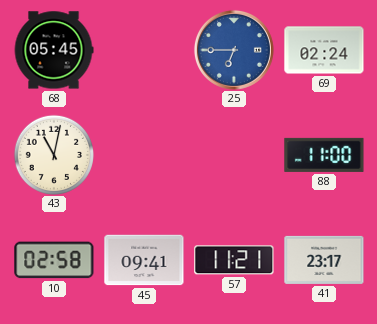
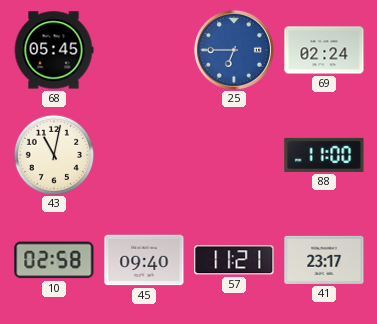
45: 09:41 -> 09:40 (144, 260)
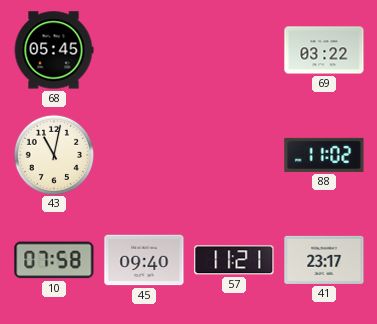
25: 6:45 -> none (234, 50)
69: 02:24 -> 03:22 (324, 50)
88: 11:00 -> 11:02 (324, 155)
10: 02:58 -> 07:58 (54, 260)
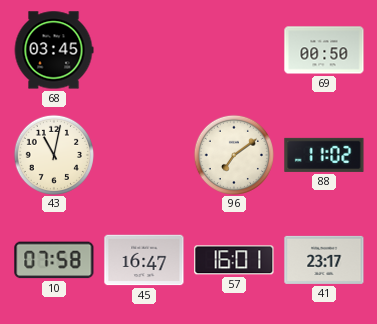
68: 05:45 -> 03:45 (54, 50)
69: 03:22 -> 00:50 (324, 50)
96: none -> 7:09 (233, 154)
45: 09:40 -> 16:47 (144, 260)
57: 11:21 -> 16:01 (234, 260)
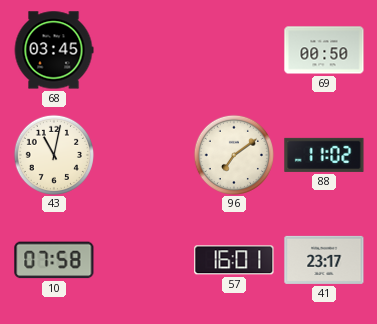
45: 16:47 -> none (144, 260)
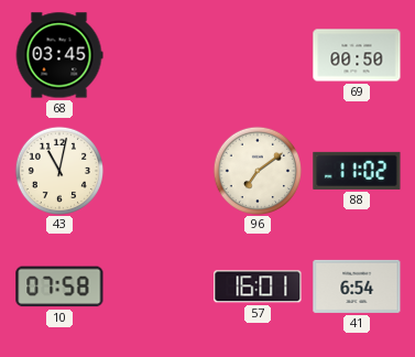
41: 23:17 -> 6:54 (357, 286)
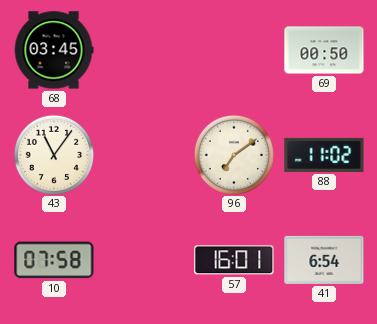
43: 11:02 -> 11:06 (53, 154)
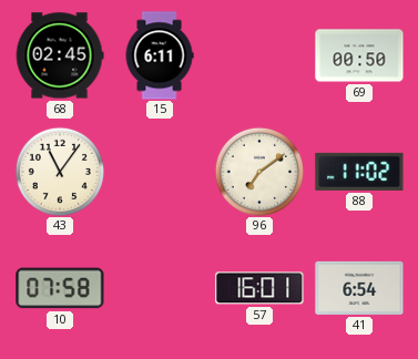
68: 03:45 -> 02:45 (60, 55)
15: none -> 6:11 (160, 55)
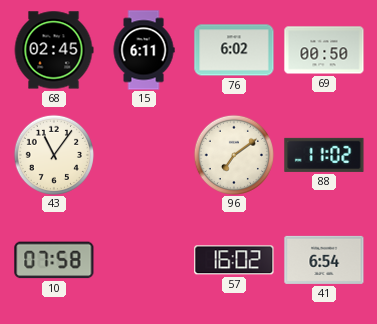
76: none -> 6:02 (234, 50)
57: 16:01 -> 16:02 (234, 260)
